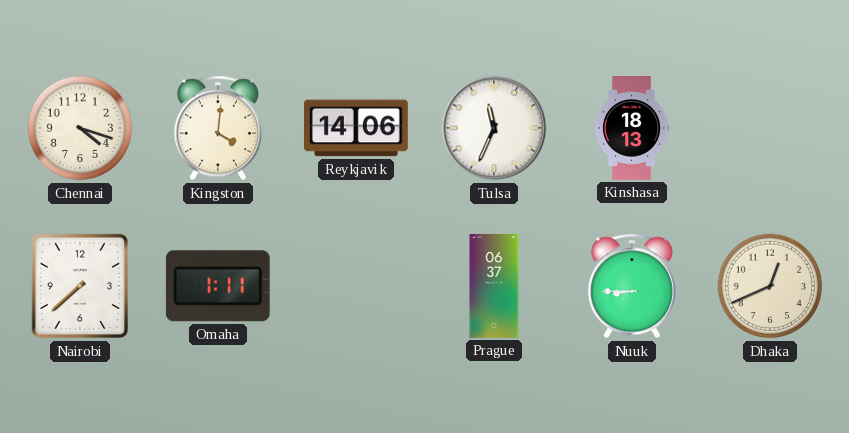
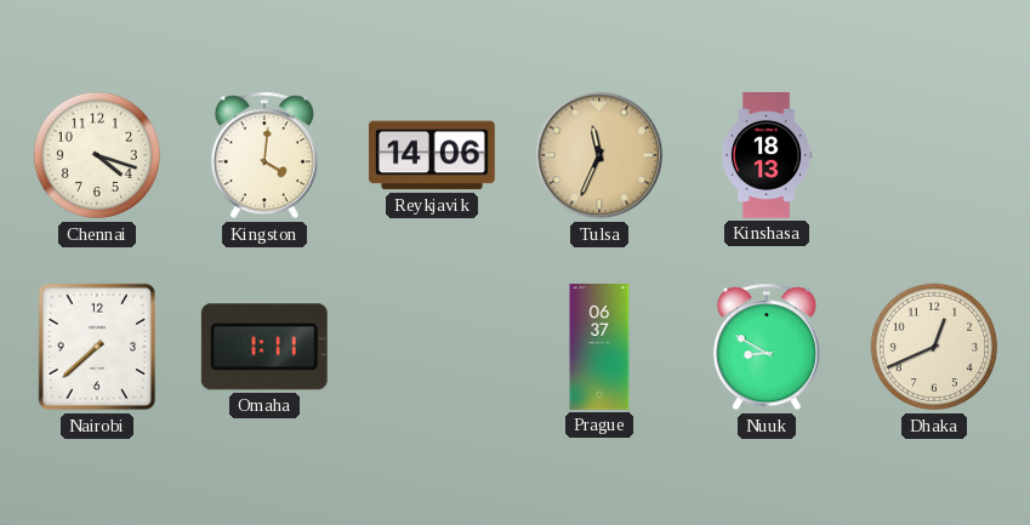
Tulsa dial: white -> champagne (599, 155)
Nuuk: 8:45 -> 8:50 (767, 347)
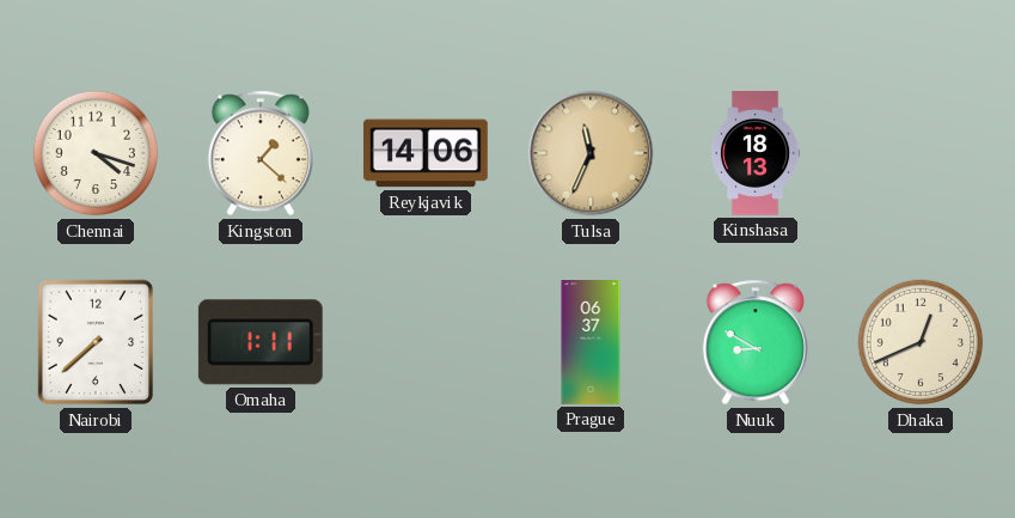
Kingston: 4:01 -> 1:22 (261, 153)
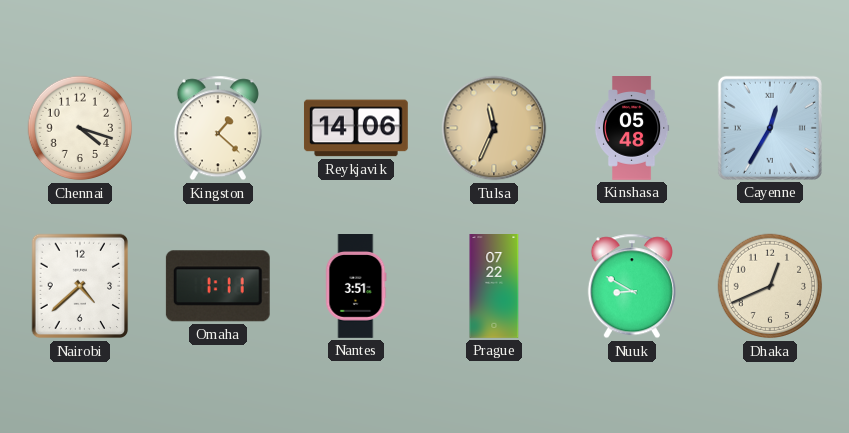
Kinshasa: 18:13 -> 05:48 (632, 128)
Cayenne: none -> 12:35 (770, 128)
Nairobi: 7:38 -> 4:38 (80, 286)
Nantes: none -> 3:51 (356, 287)
Prague: 06:37 -> 07:22 (494, 287)
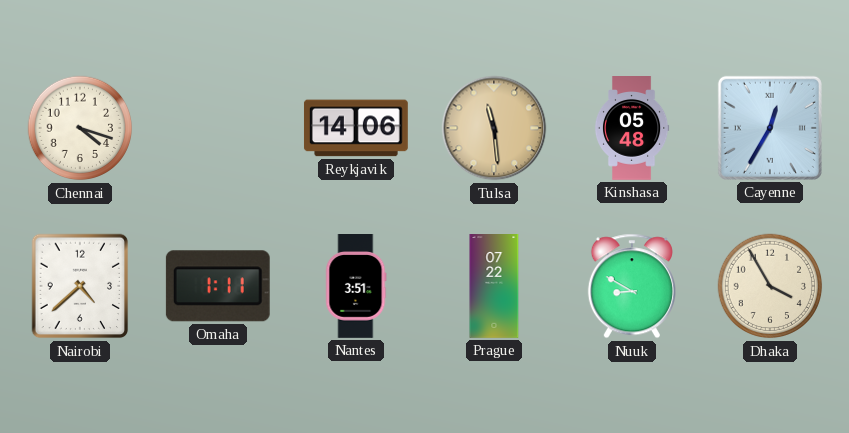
Kingston: 1:22 -> none (218, 128)
Tulsa: 11:34 -> 11:29 (494, 128)
Dhaka: 12:41 -> 3:55 (770, 286)
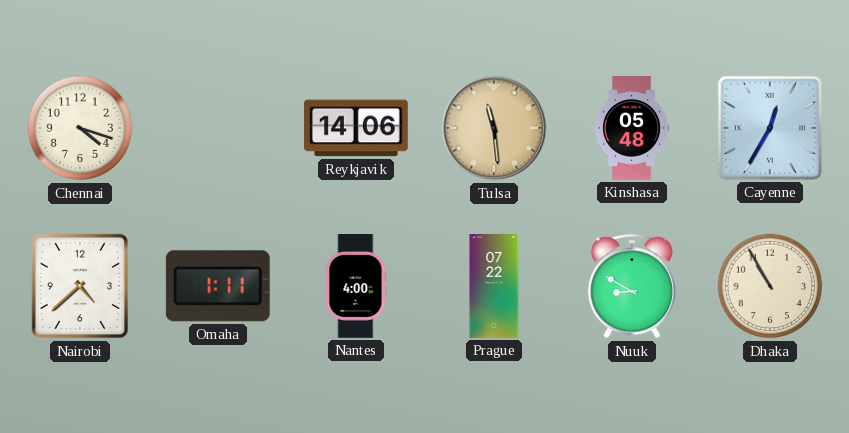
Nantes: 3:51 -> 4:00 (356, 287)
Dhaka: 3:55 -> 10:55 (770, 286)
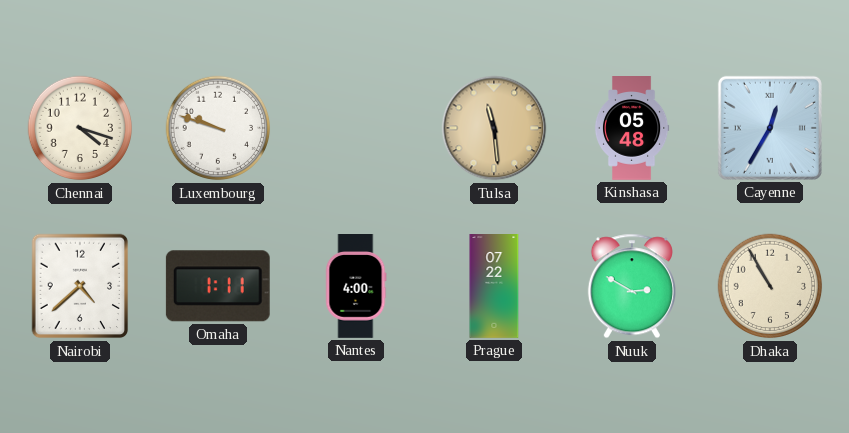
Luxembourg: none -> 9:48 (218, 128)
Reykjavik: 14:06 -> none (356, 128)
Nuuk: 8:50 -> 2:50 (632, 286)
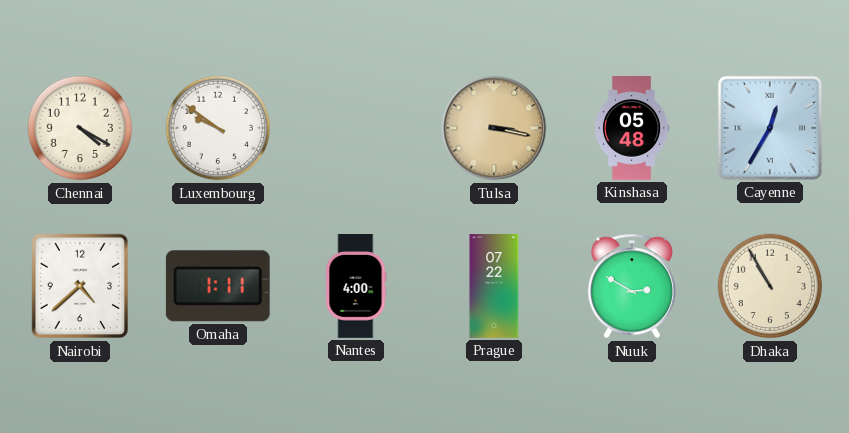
Chennai: 4:18 -> 4:20 (80, 128)
Luxembourg: 9:48 -> 9:51 (218, 128)
Tulsa: 11:29 -> 3:17 (494, 128)
